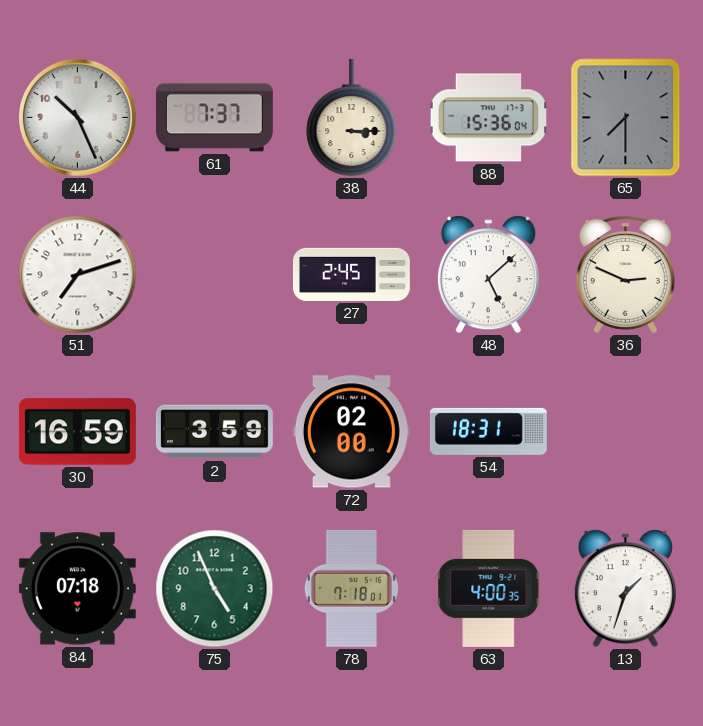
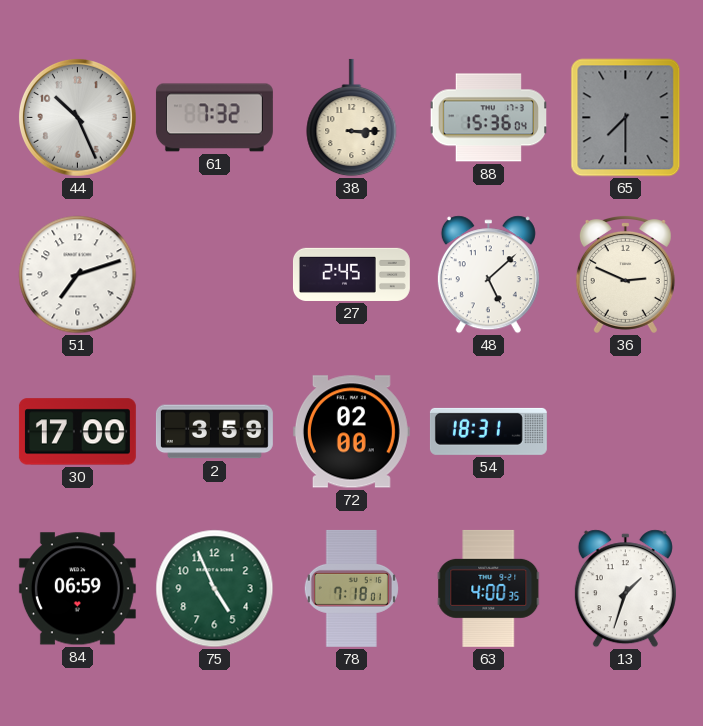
61: 7:37 -> 7:32 (214, 118)
30: 16:59 -> 17:00 (77, 432)
84: 07:18 -> 06:59 (77, 589)
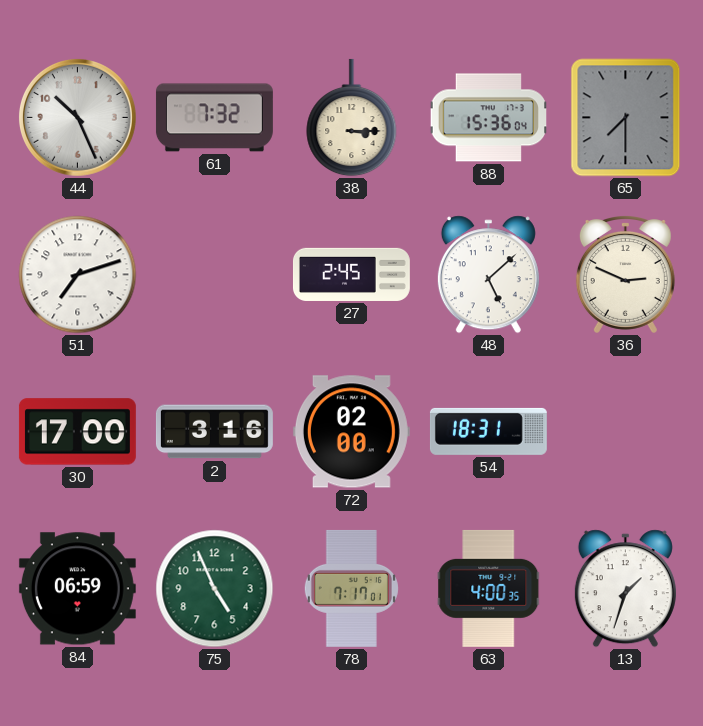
2: 3:59 -> 3:16 (214, 432)
78: 7:18 -> 7:17 (351, 588)
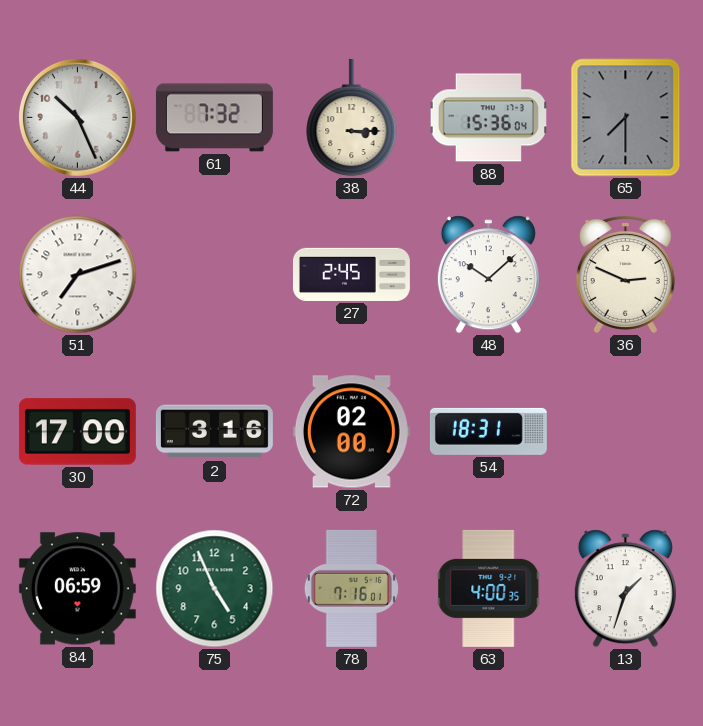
48: 5:08 -> 10:08 (488, 275)
78: 7:17 -> 7:16 (351, 588)
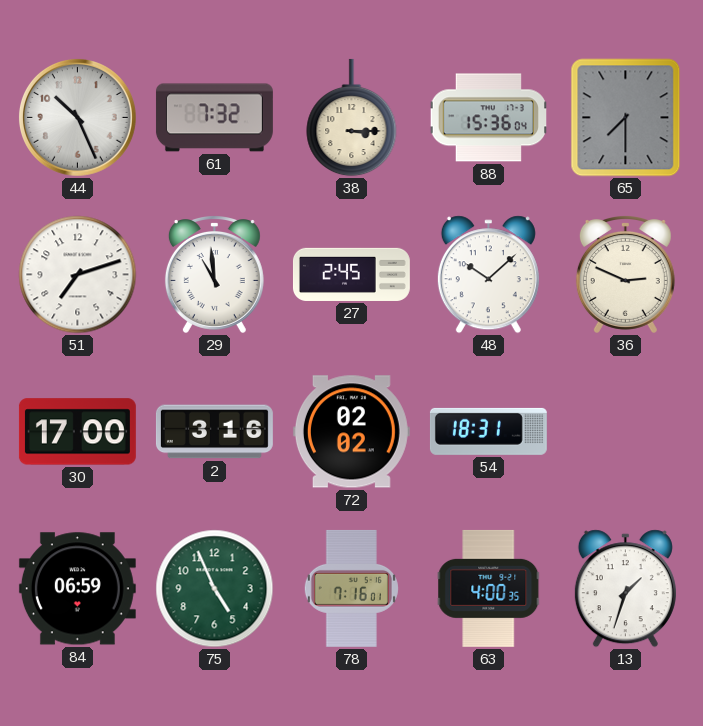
29: none -> 10:59 (214, 275)
72: 02:00 -> 02:02 (351, 432)
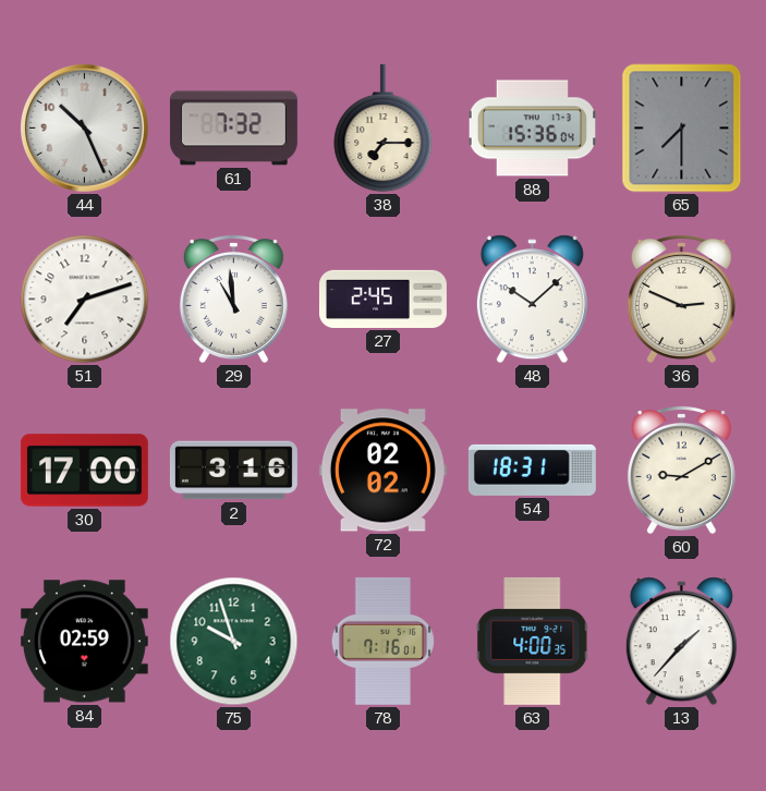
38: 3:15 -> 7:15 (384, 129)
60: none -> 9:10 (681, 471)
84: 06:59 -> 02:59 (84, 642)
75: 4:56 -> 9:57 (234, 642)
13: 1:33 -> 1:37 (681, 642)
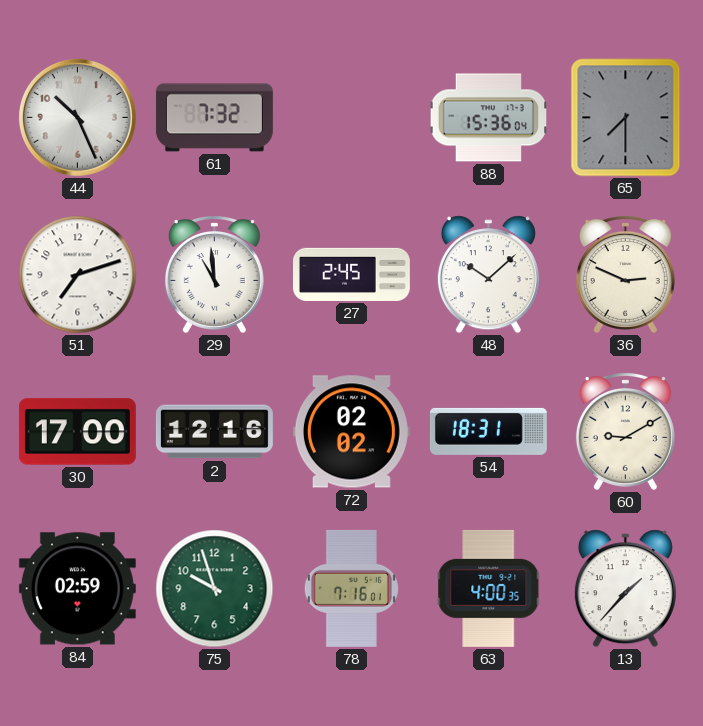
38: 7:15 -> none (384, 129)
2: 3:16 -> 12:16 (214, 432)
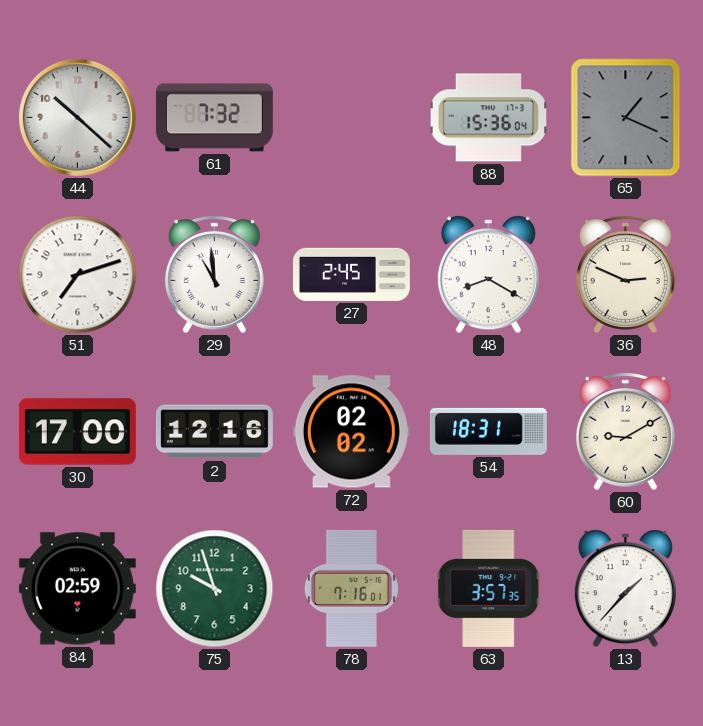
44: 10:26 -> 10:22 (77, 117)
65: 7:30 -> 1:19 (626, 118)
48: 10:08 -> 8:20 (488, 275)
63: 4:00 -> 3:57 (489, 588)
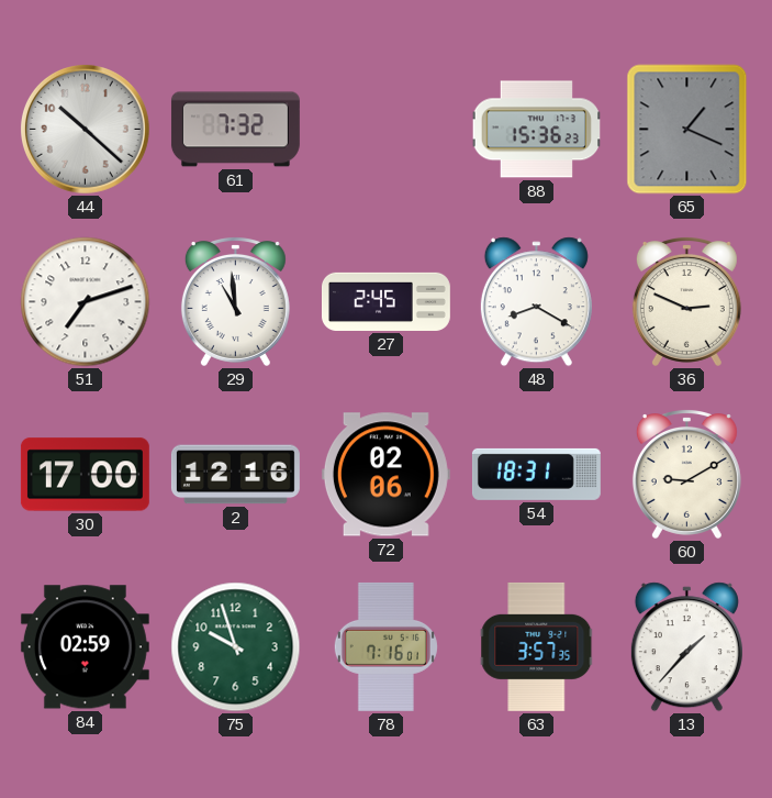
88: 15:36:04 -> 15:36:23 (536, 130)
72: 02:02 -> 02:06 (385, 475)
